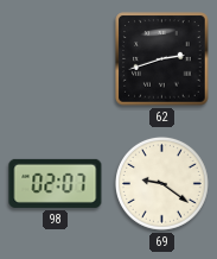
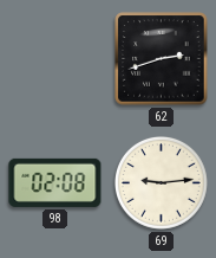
98: 02:07 -> 02:08 (55, 182)
69: 9:21 -> 9:14 (161, 182)
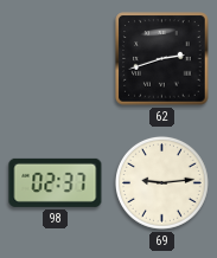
98: 02:08 -> 02:37 (56, 182)
